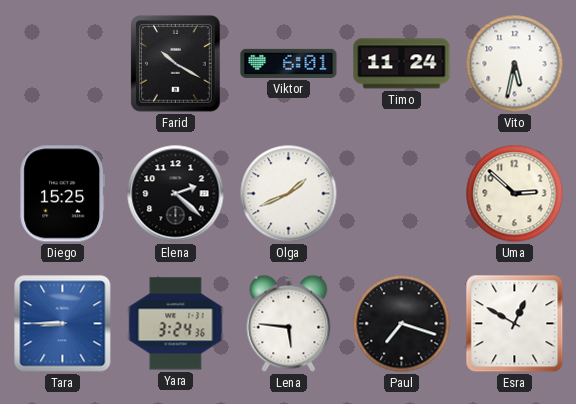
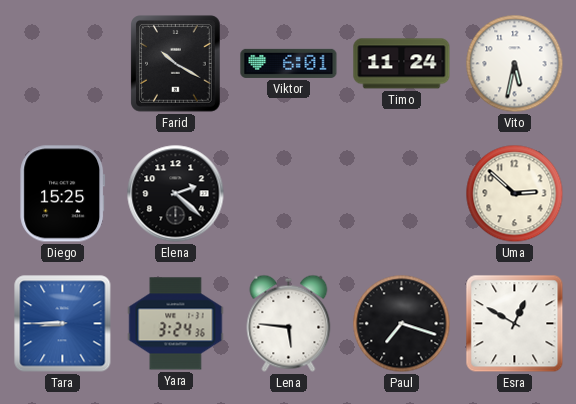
Olga: 1:41 -> none (289, 194)
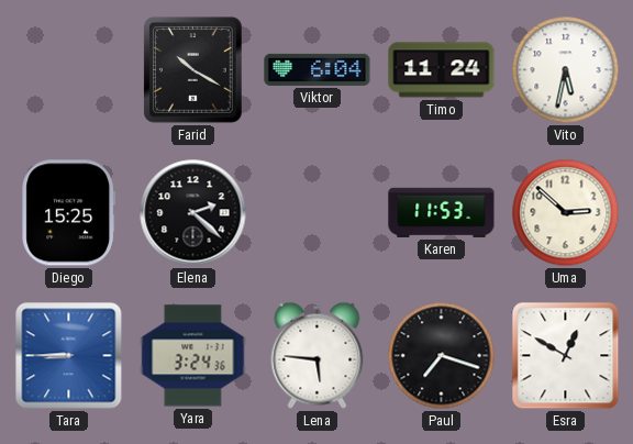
Viktor: 6:01 -> 6:04 (318, 69)
Karen: none -> 11:53 (442, 212)
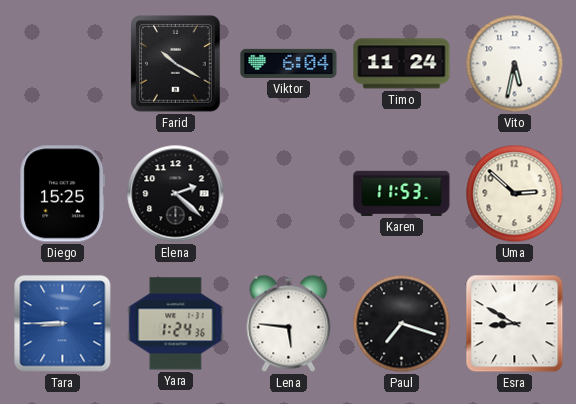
Yara: 3:24 -> 1:24 (176, 324)
Esra: 12:50 -> 8:50 (515, 324)
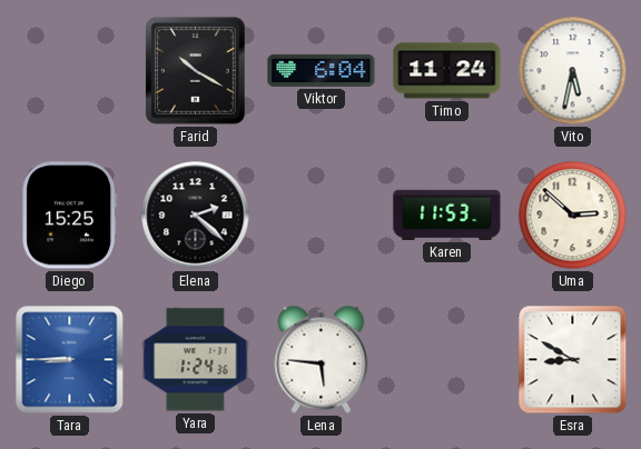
Paul: 7:18 -> none (402, 324)
